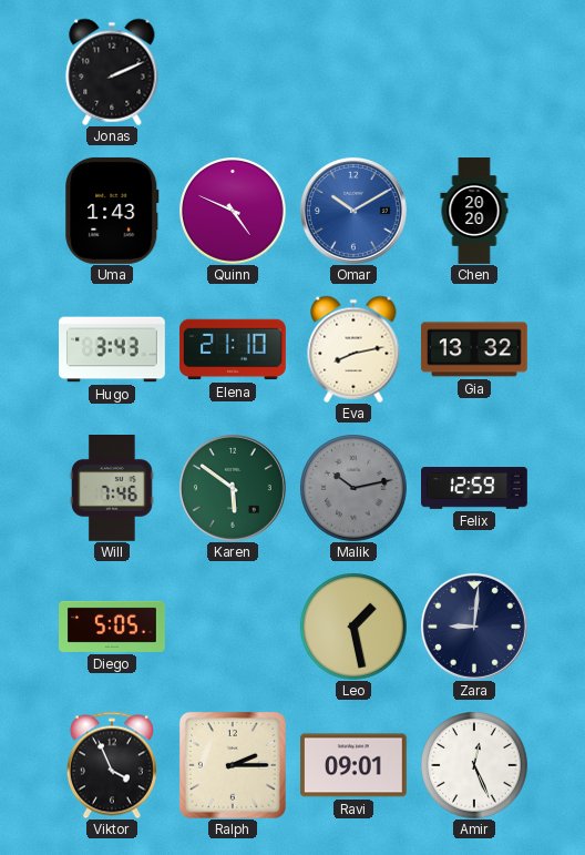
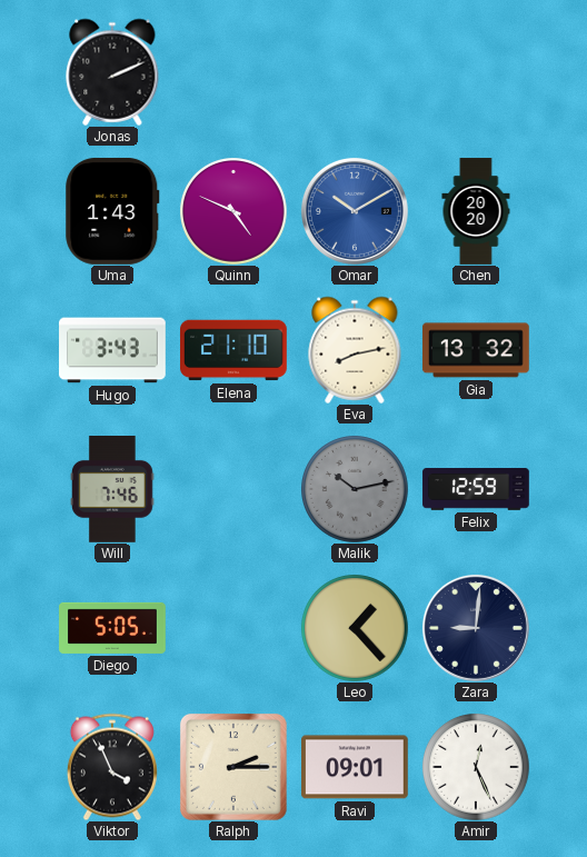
Karen: 5:51 -> none (233, 488)
Leo: 1:28 -> 1:23 (355, 628)
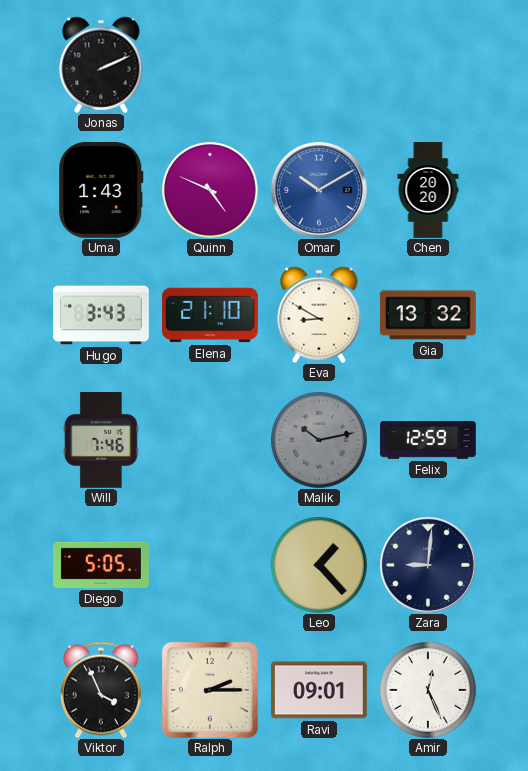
Eva: 8:13 -> 8:50 (319, 315)
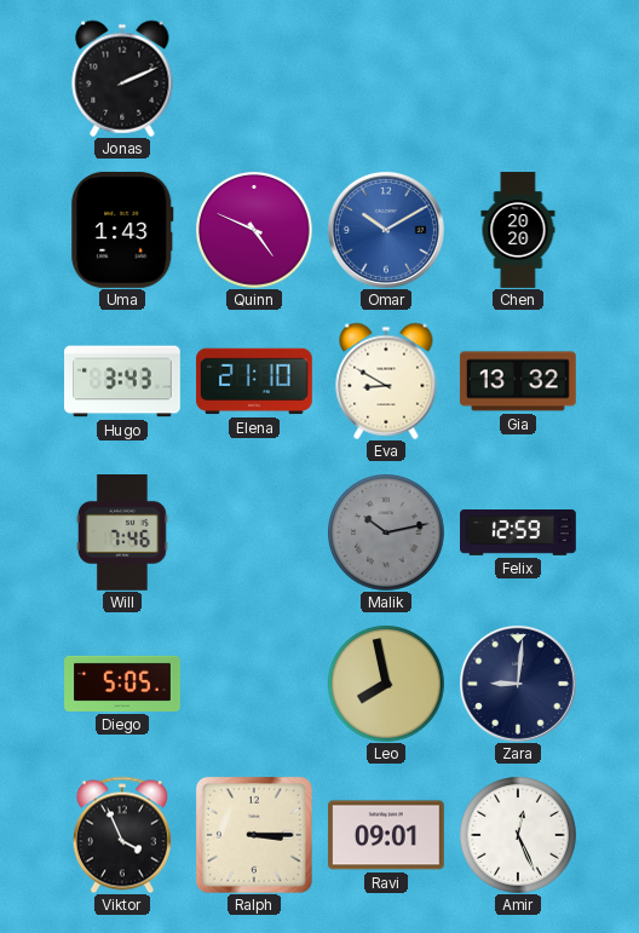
Leo: 1:23 -> 7:58 (386, 684)
Ralph: 2:15 -> 3:15 (254, 835)
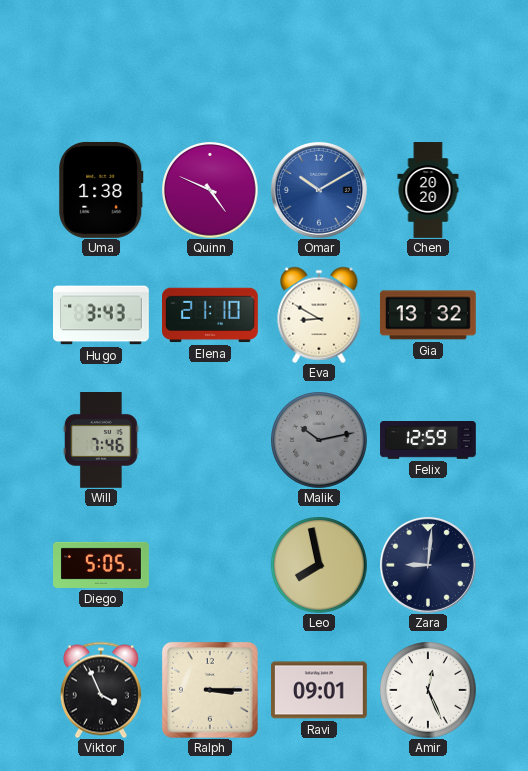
Jonas: 2:11 -> none (122, 79)
Uma: 1:43 -> 1:38 (101, 190)
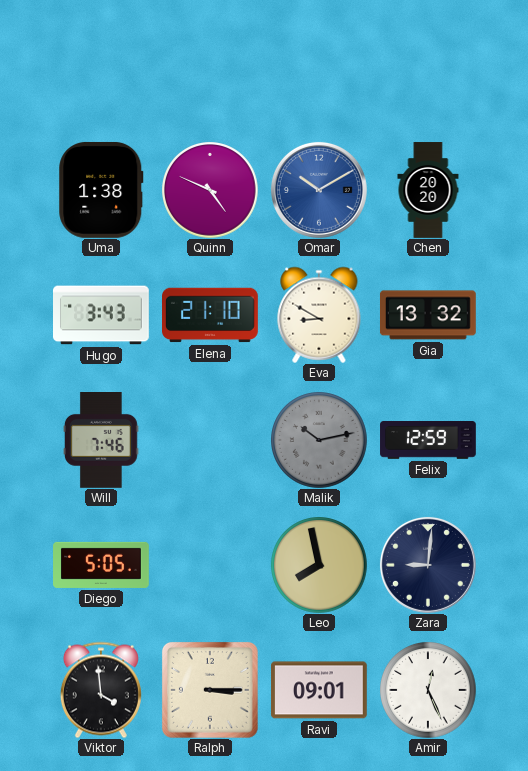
Viktor: 3:56 -> 3:59 (101, 690)
